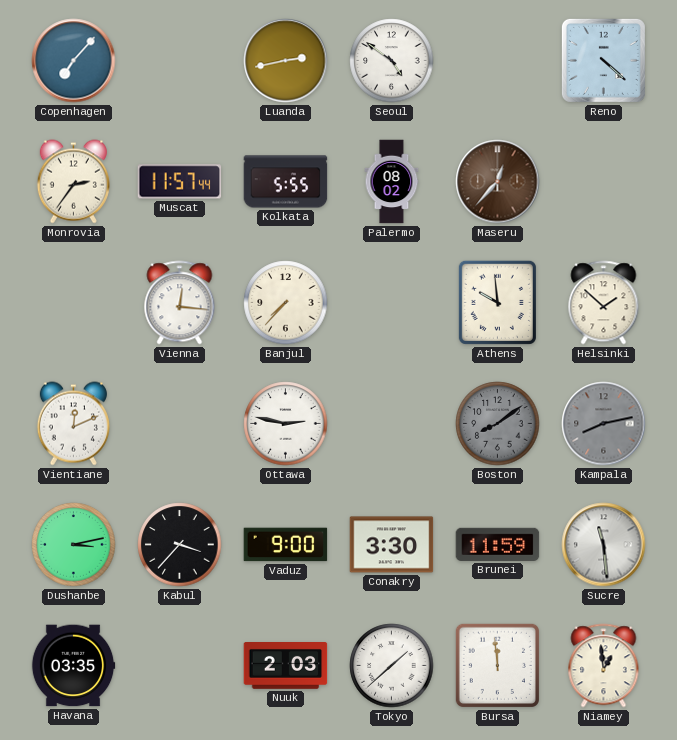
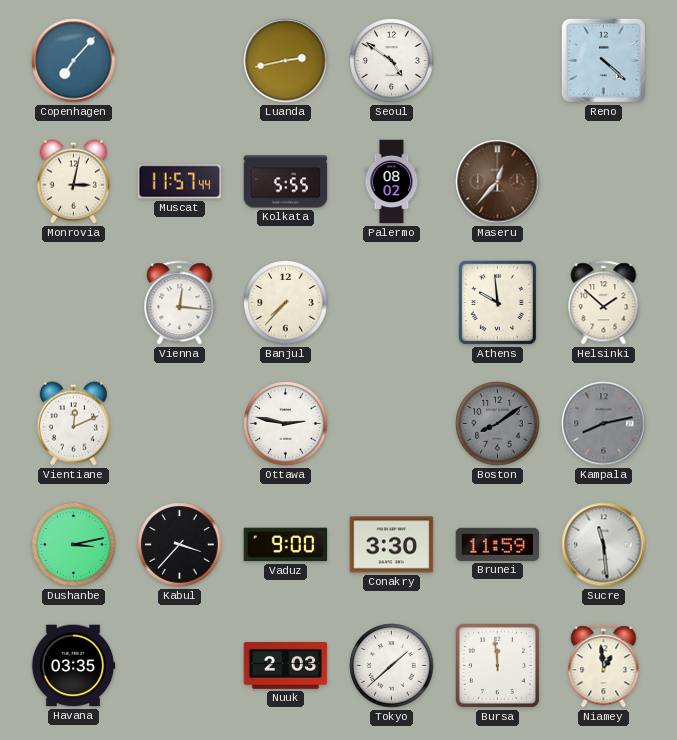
Monrovia: 2:36 -> 3:02 (73, 182)
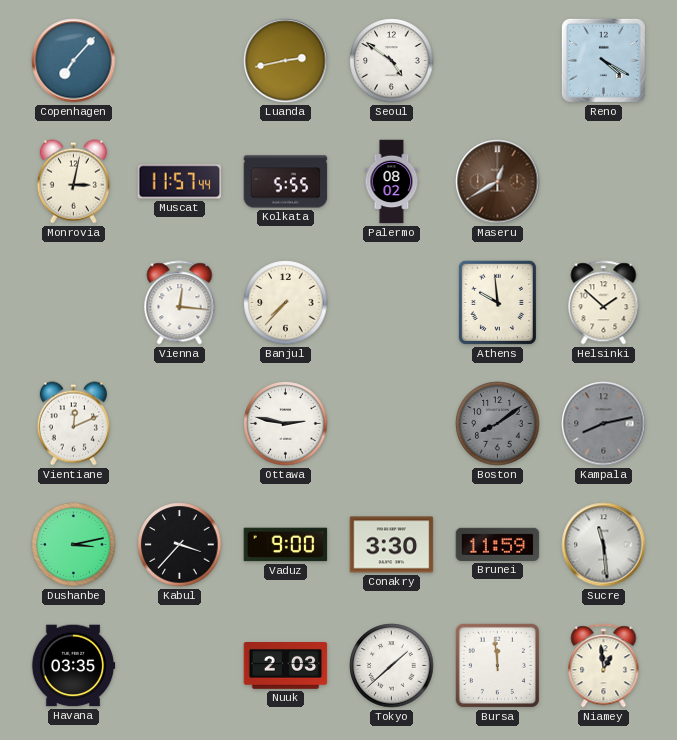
Reno: 4:22 -> 4:20 (603, 60)
Maseru: 12:37 -> 12:40 (498, 182)
